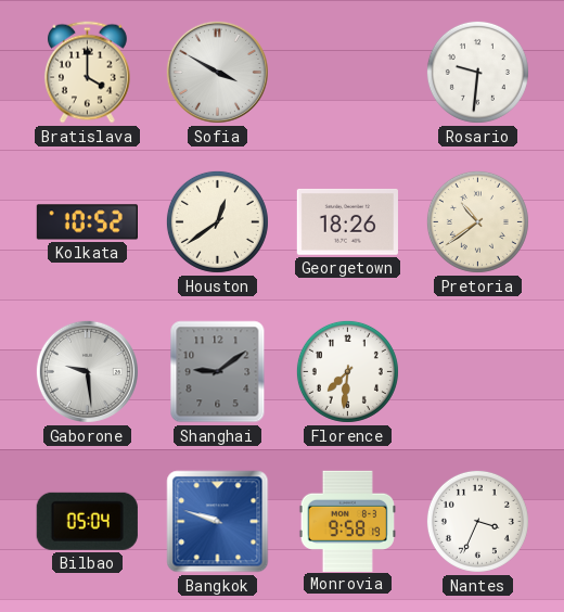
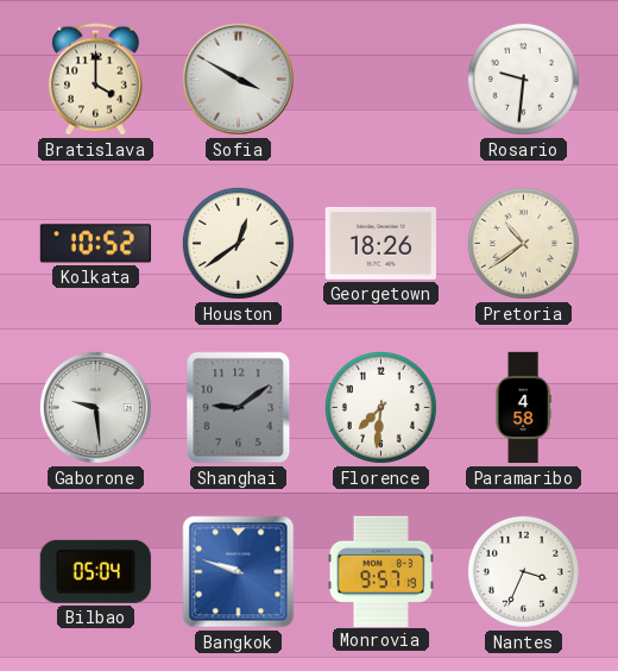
Paramaribo: none -> 4:58 (523, 408)
Monrovia: 9:58 -> 9:57 (380, 571)
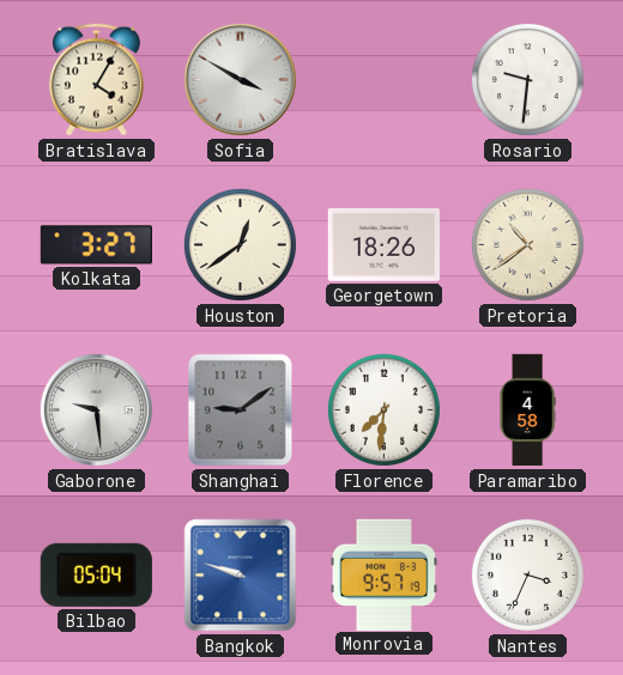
Bratislava: 4:00 -> 4:05 (96, 80)
Kolkata: 10:52 -> 3:27 (96, 245)
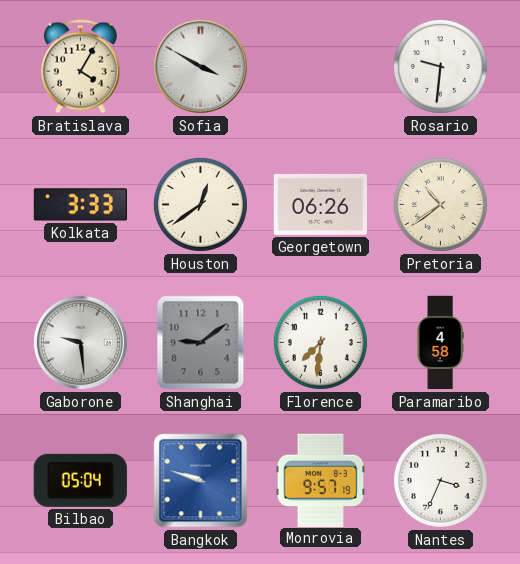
Kolkata: 3:27 -> 3:33 (80, 205)
Georgetown: 18:26 -> 06:26 (320, 204)
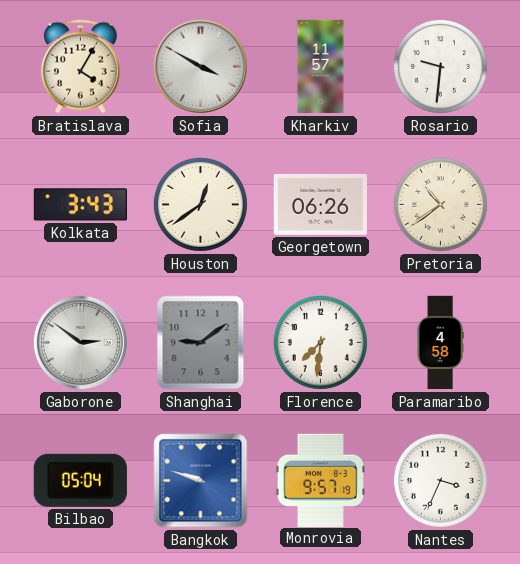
Kharkiv: none -> 11:57 (321, 67)
Kolkata: 3:33 -> 3:43 (80, 205)
Gaborone: 9:29 -> 2:51 (80, 342)
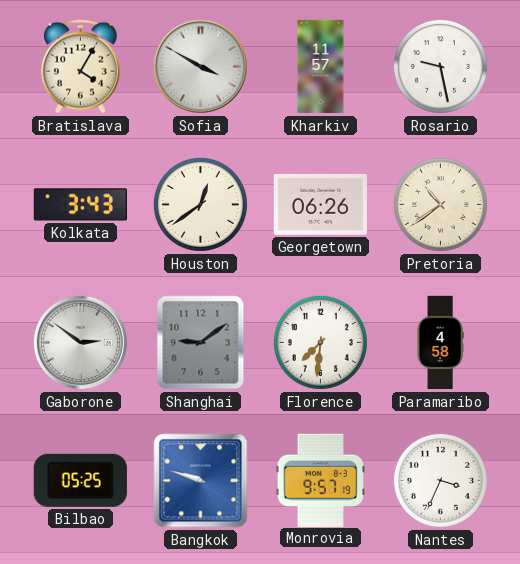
Rosario: 9:31 -> 9:28 (440, 66)
Bilbao: 05:04 -> 05:25 (80, 480)
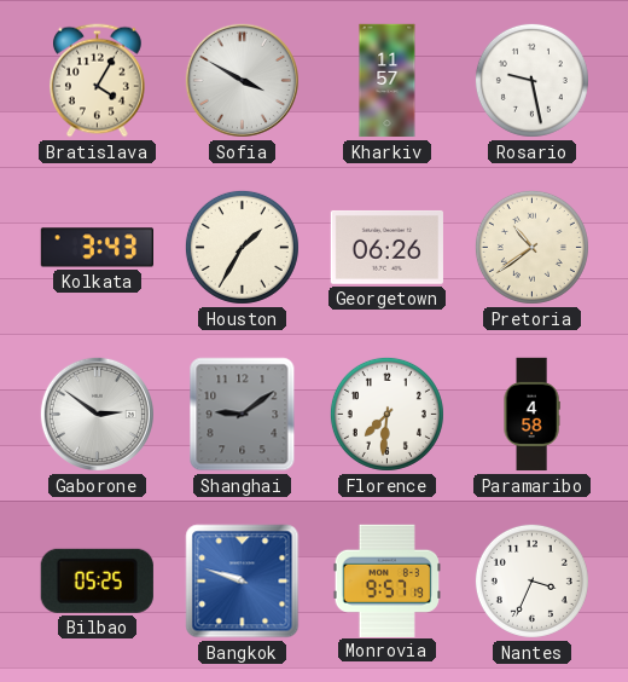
Houston: 12:39 -> 1:35 (242, 247)
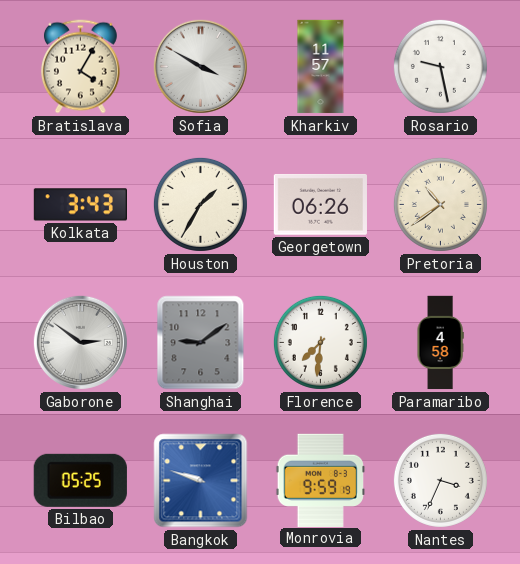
Monrovia: 9:57 -> 9:59 (320, 480)
